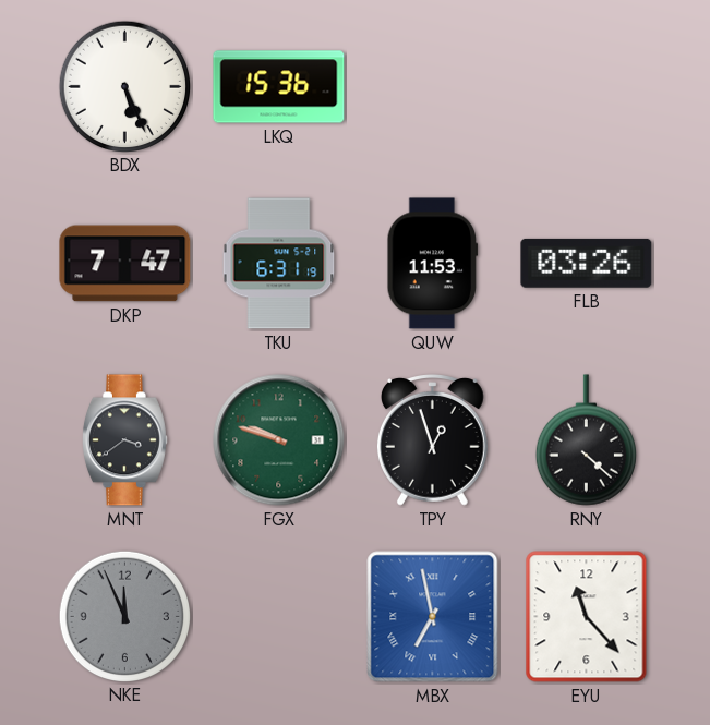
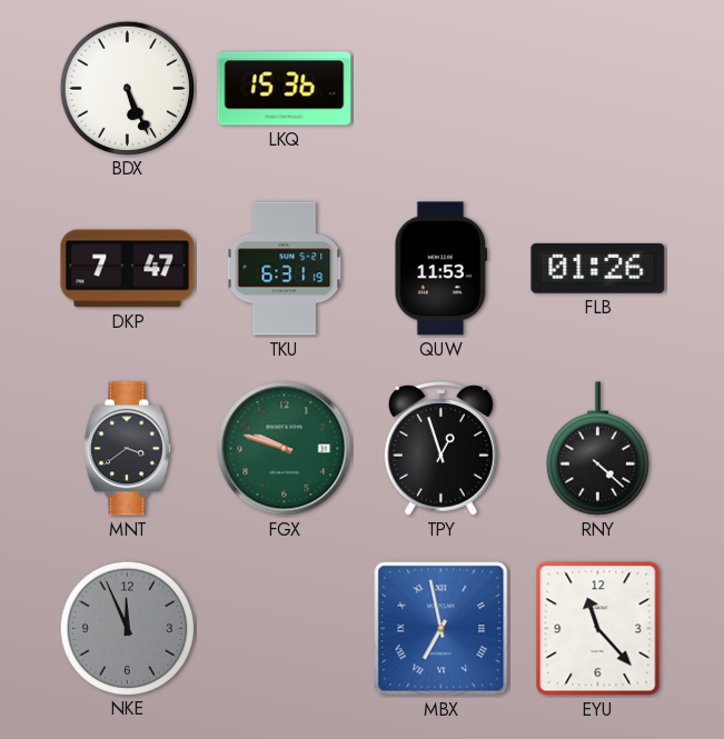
FLB: 03:26 -> 01:26 (598, 268)
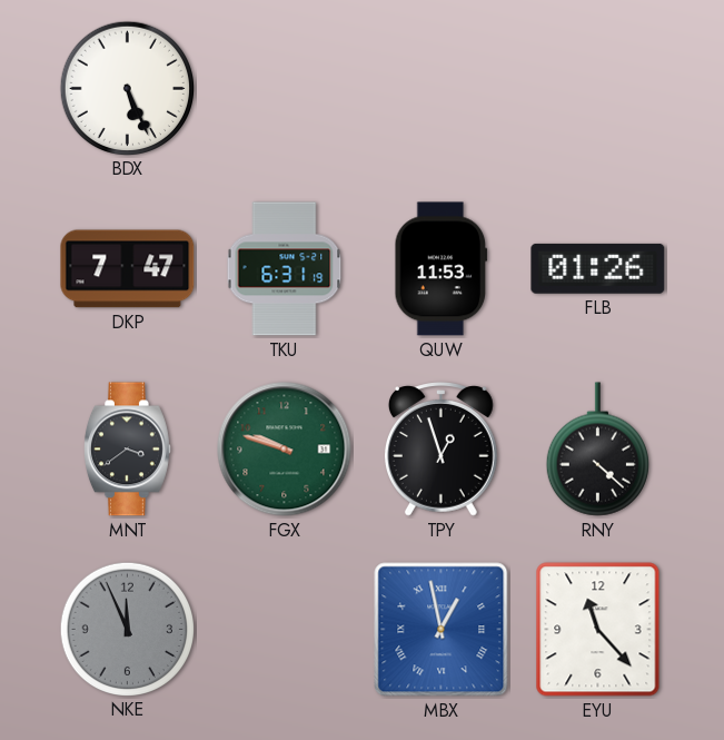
LKQ: 15:36 -> none (285, 89)
MBX: 6:58 -> 12:58 (442, 630)
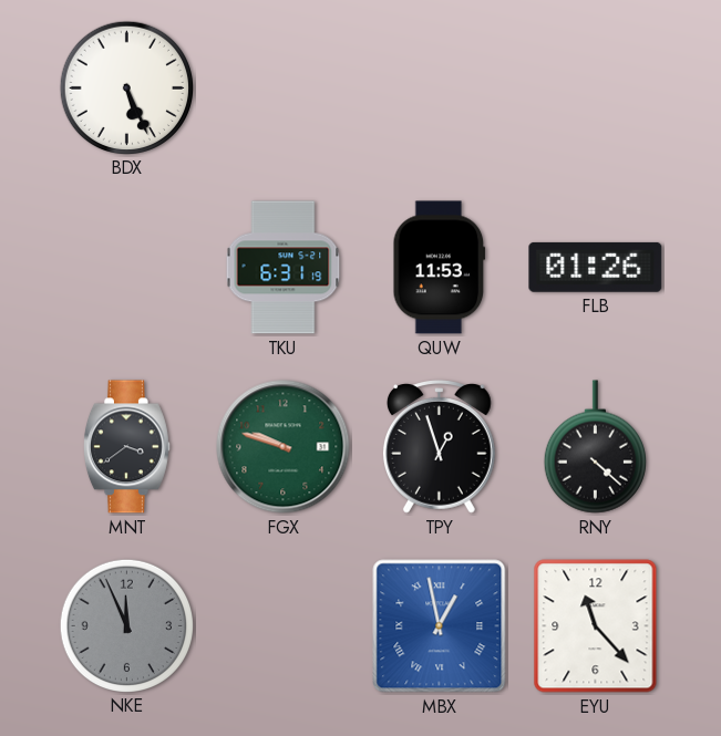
DKP: 7:47 -> none (128, 269)
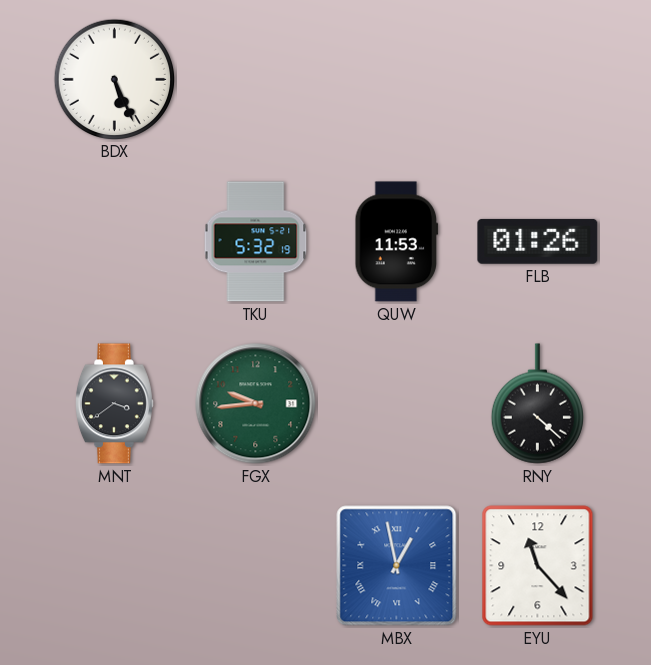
TKU: 6:31 -> 5:32 (256, 242)
FGX: 9:48 -> 9:44 (256, 404)
TPY: 12:57 -> none (439, 447)
NKE: 11:56 -> none (126, 625)
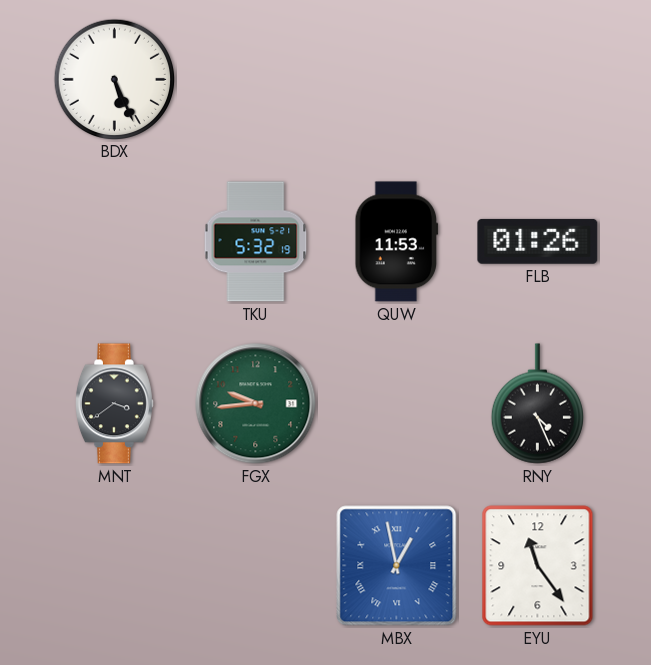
RNY: 4:22 -> 4:26 (537, 404)
EYU: 11:23 -> 11:24 (538, 566)
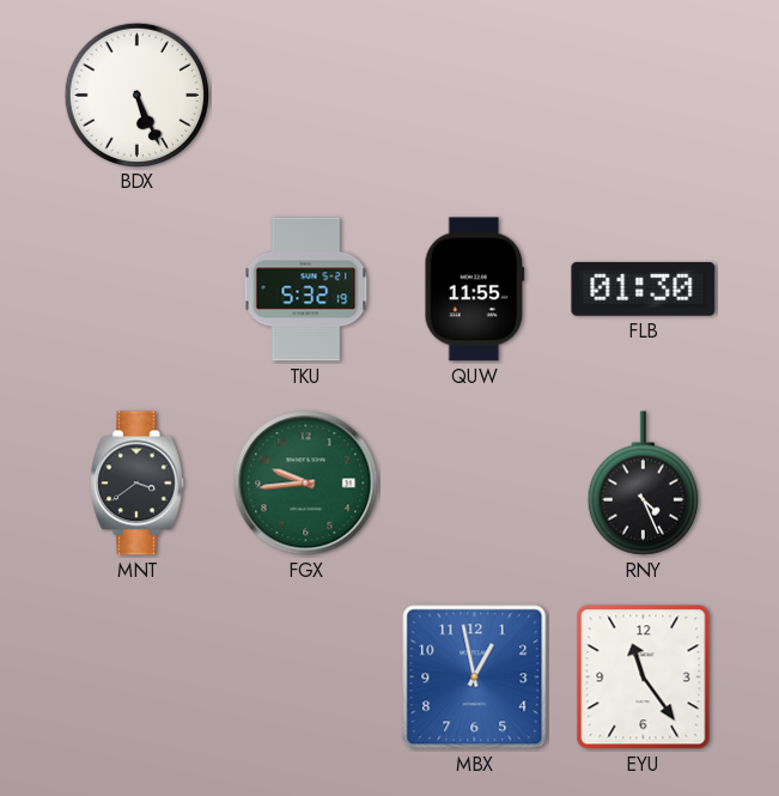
QUW: 11:53 -> 11:55 (475, 290)
FLB: 01:26 -> 01:30 (644, 288)
MBX numerals: Roman -> Arabic (475, 677)
